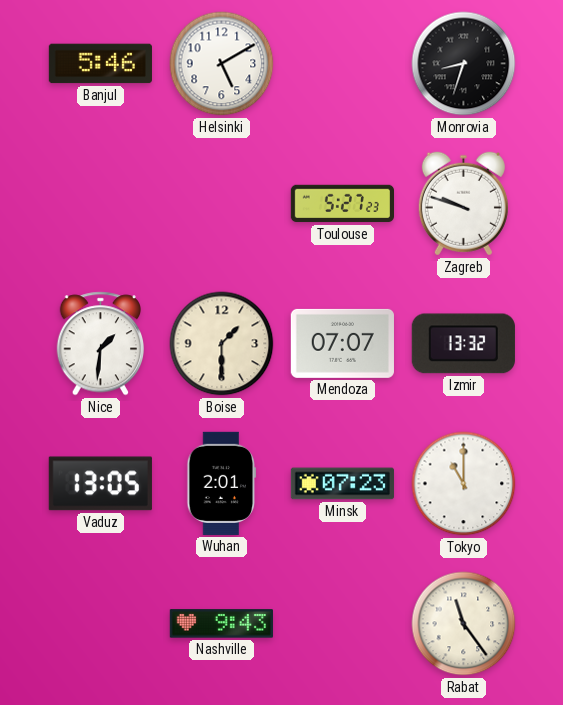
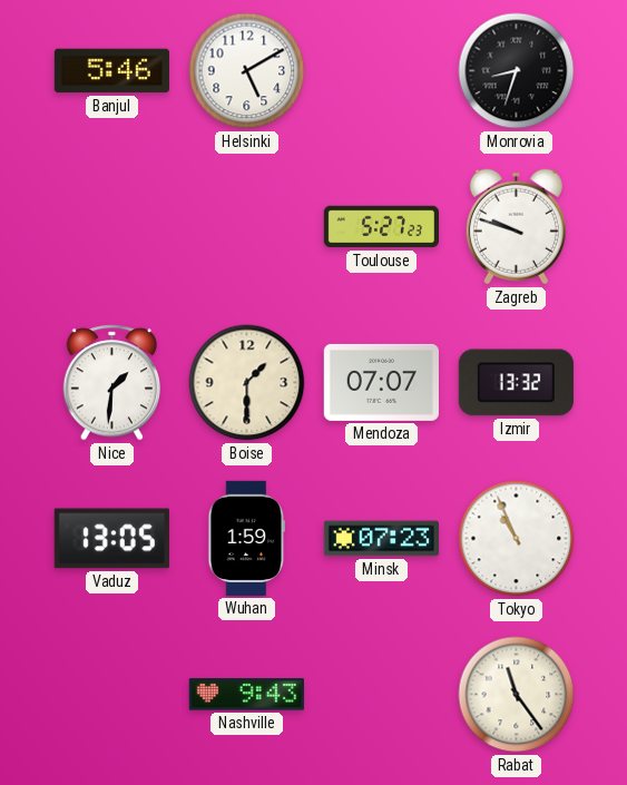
Wuhan: 2:01 -> 1:59 (247, 538)
Tokyo: 11:00 -> 10:56 (517, 539)
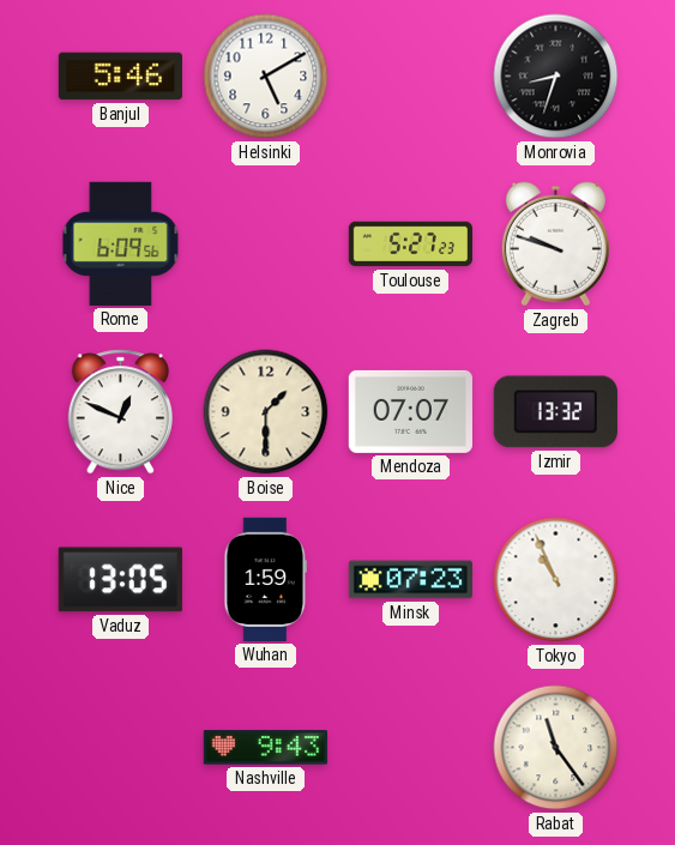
Rome: none -> 6:09 (121, 243)
Nice: 1:31 -> 12:49 (120, 412)
